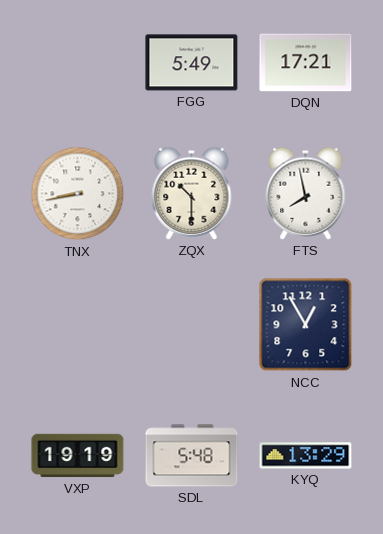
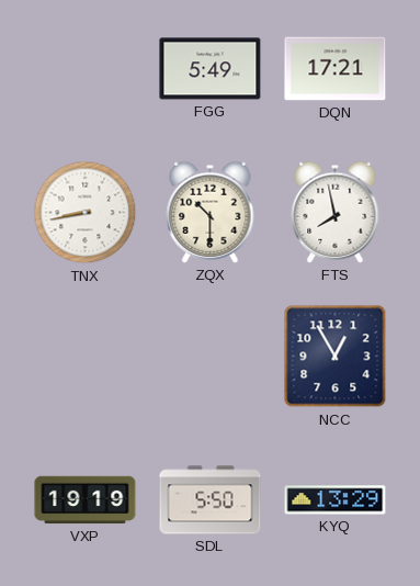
SDL: 5:48 -> 5:50 (211, 500)
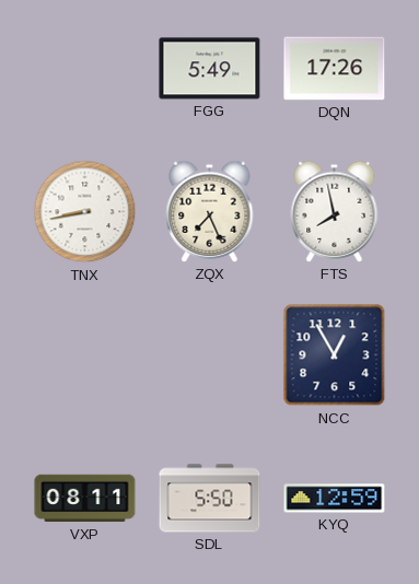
DQN: 17:21 -> 17:26 (335, 69)
ZQX: 10:30 -> 7:26 (210, 211)
VXP: 19:19 -> 08:11 (85, 499)
KYQ: 13:29 -> 12:59 (335, 499)
